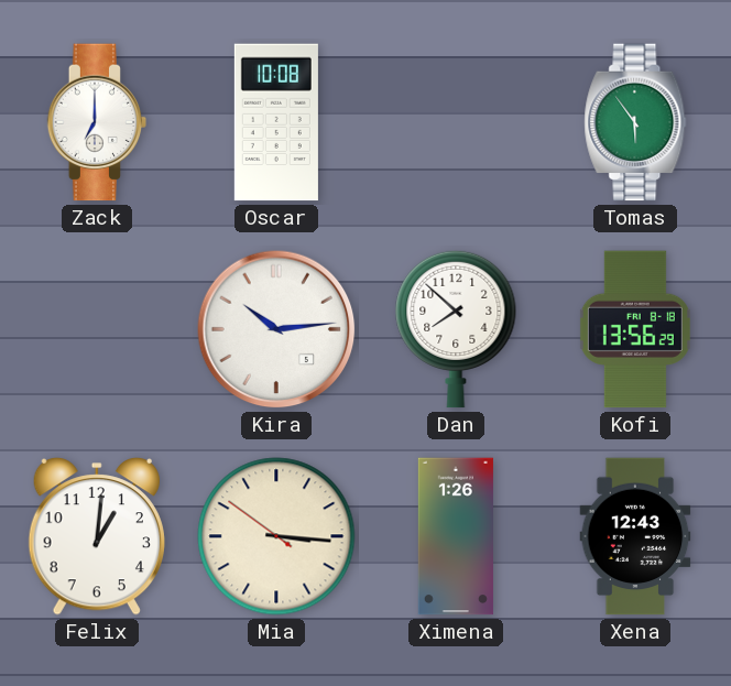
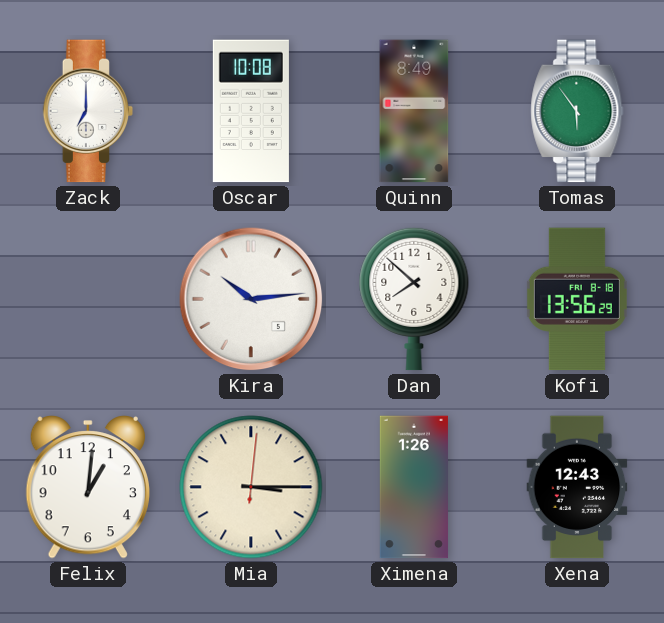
Quinn: none -> 8:49 (414, 111)
Mia: 3:15:51 -> 3:15:01 (251, 487)
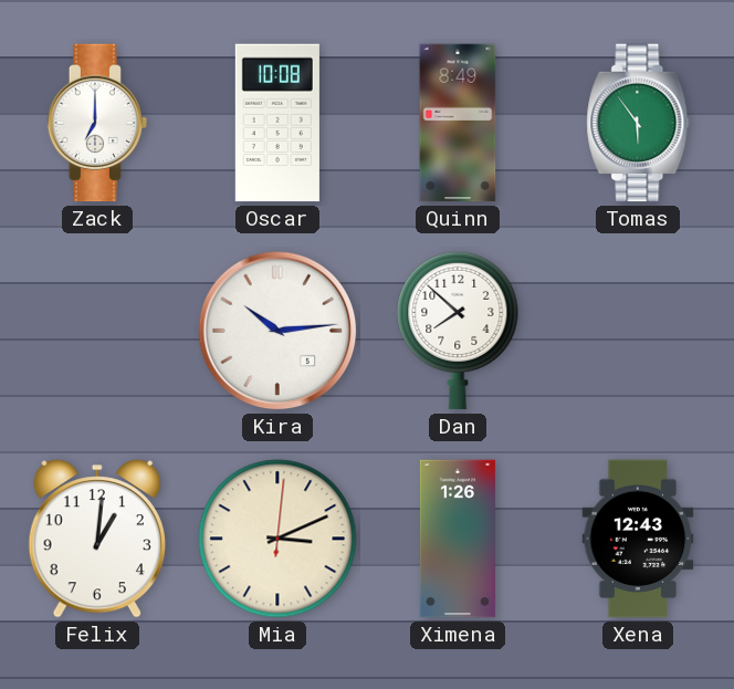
Kofi: 13:56 -> none (577, 299)
Mia: 3:15 -> 3:11 (277, 539)
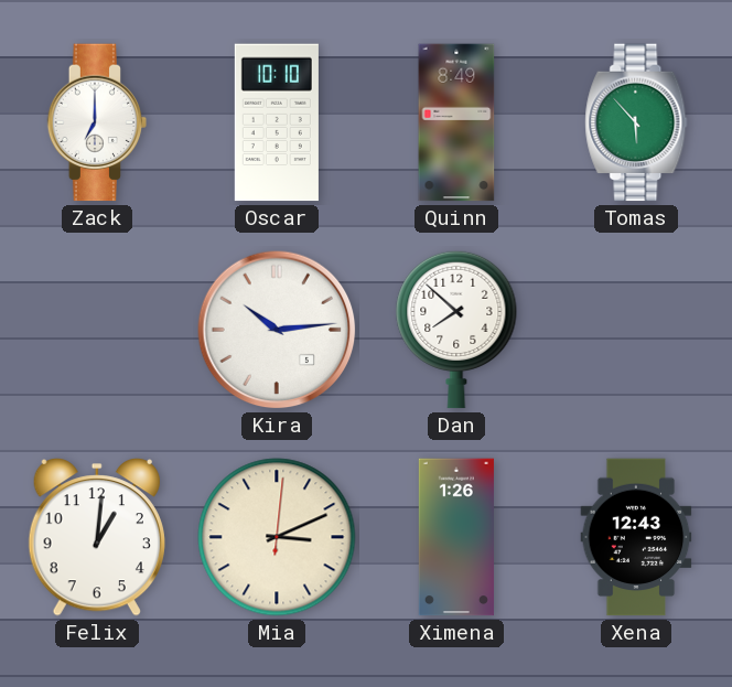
Oscar: 10:08 -> 10:10 (277, 122)
Tomas: 5:54 -> 5:53 (636, 122)
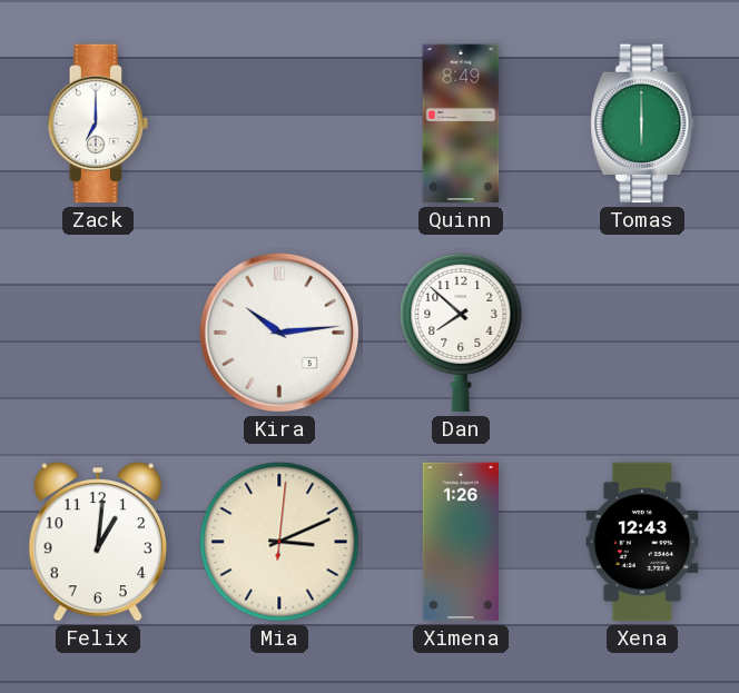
Oscar: 10:10 -> none (277, 122)
Tomas: 5:53 -> 6:00 (642, 123)
